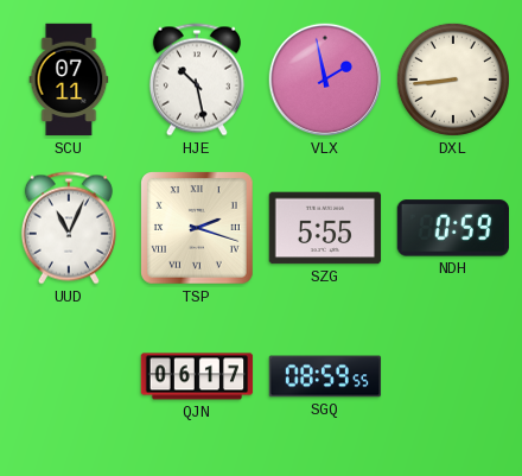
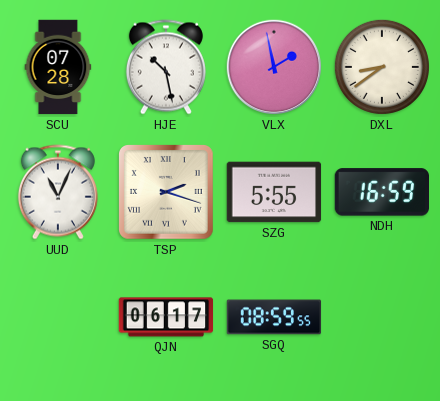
SCU: 07:11 -> 07:28 (58, 67)
DXL: 8:44 -> 8:39 (382, 67)
NDH: 0:59 -> 16:59 (381, 192)
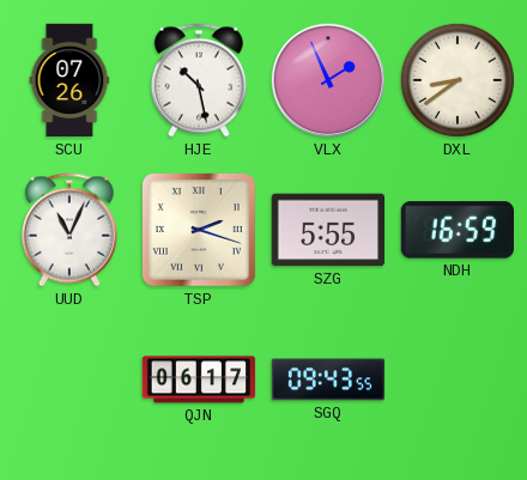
SCU: 07:28 -> 07:26 (69, 80)
VLX: 1:58 -> 1:56 (328, 80)
SGQ: 08:59 -> 09:43 (328, 379)
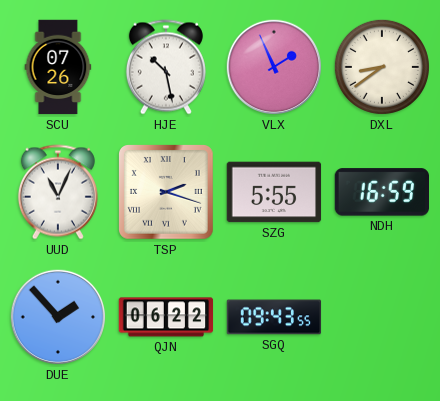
DUE: none -> 1:53 (58, 317)
QJN: 06:17 -> 06:22 (166, 317)
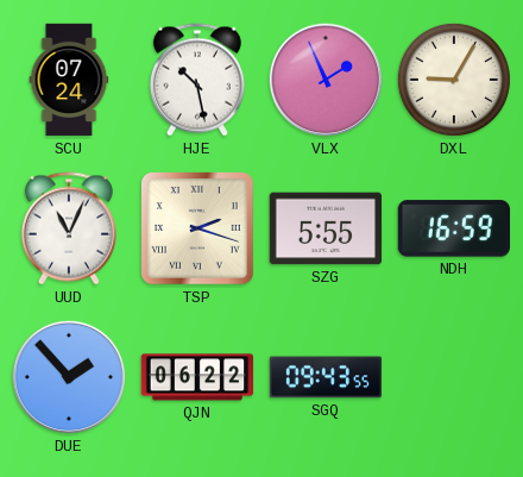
SCU: 07:26 -> 07:24 (69, 80)
DXL: 8:39 -> 9:05 (454, 80)
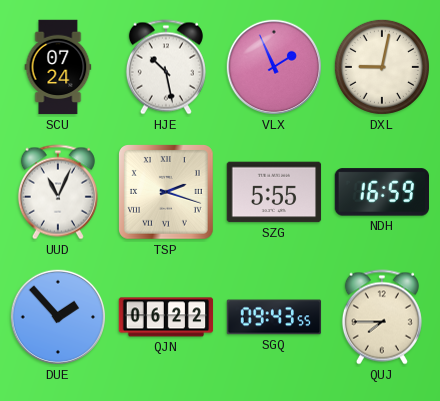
DXL: 9:05 -> 9:02 (382, 67)
QUJ: none -> 7:45 (382, 317)
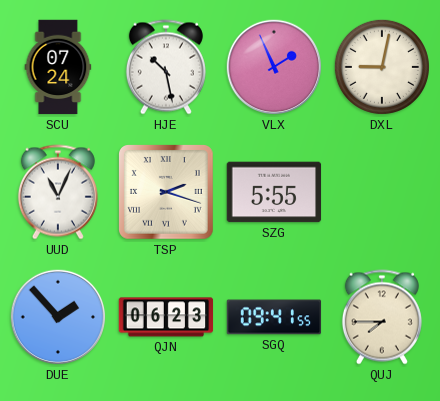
NDH: 16:59 -> none (381, 192)
QJN: 06:22 -> 06:23 (166, 317)
SGQ: 09:43 -> 09:41 (274, 317)
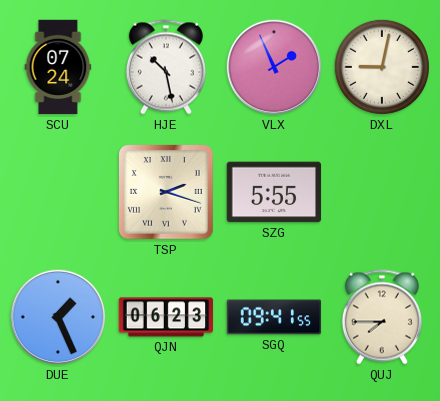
UUD: 11:04 -> none (58, 192)
DUE: 1:53 -> 1:26 (58, 317)
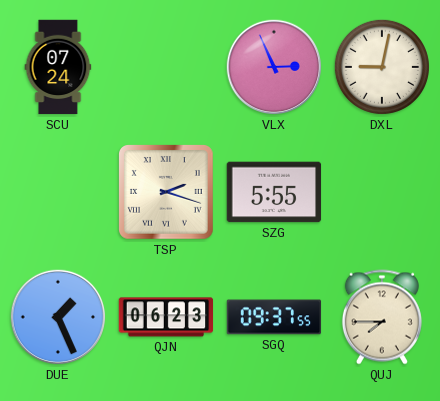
HJE: 10:28 -> none (166, 67)
VLX: 1:56 -> 2:56 (274, 67)
SGQ: 09:41 -> 09:37 (274, 317)
